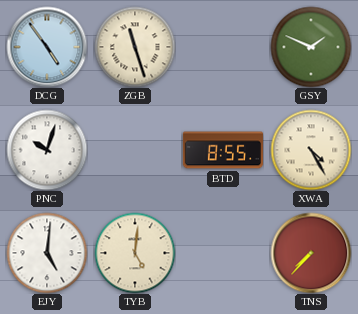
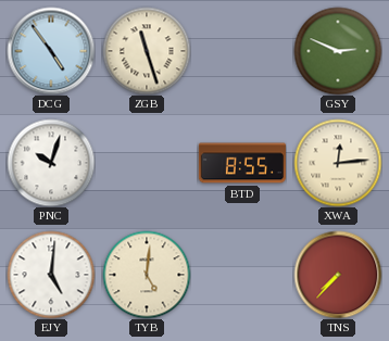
GSY: 1:49 -> 2:49 (338, 51)
XWA: 4:25 -> 12:14 (338, 163)
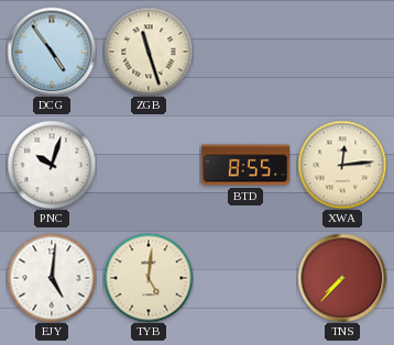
GSY: 2:49 -> none (338, 51)
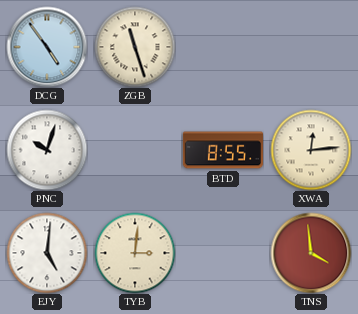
TYB: 5:01 -> 3:01 (135, 253)
TNS: 7:37 -> 3:59 (311, 253)
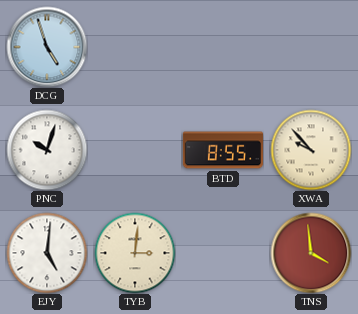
DCG: 4:54 -> 4:57 (47, 47)
ZGB: 11:27 -> none (135, 47)
XWA: 12:14 -> 9:53 (311, 150)
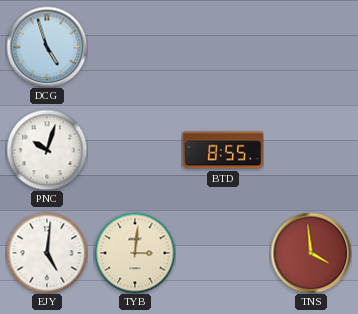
XWA: 9:53 -> none (311, 150)
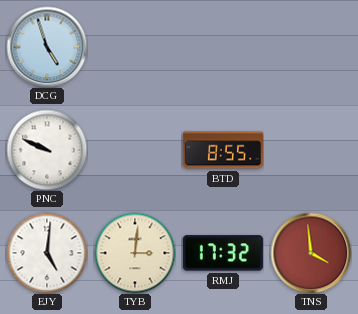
PNC: 10:03 -> 9:49 (47, 150)
RMJ: none -> 17:32 (223, 253)
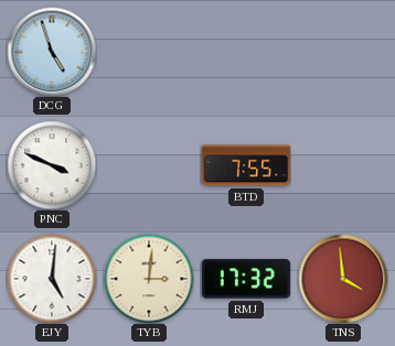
PNC: 9:49 -> 3:49 (52, 165)
BTD: 8:55 -> 7:55 (246, 165)
